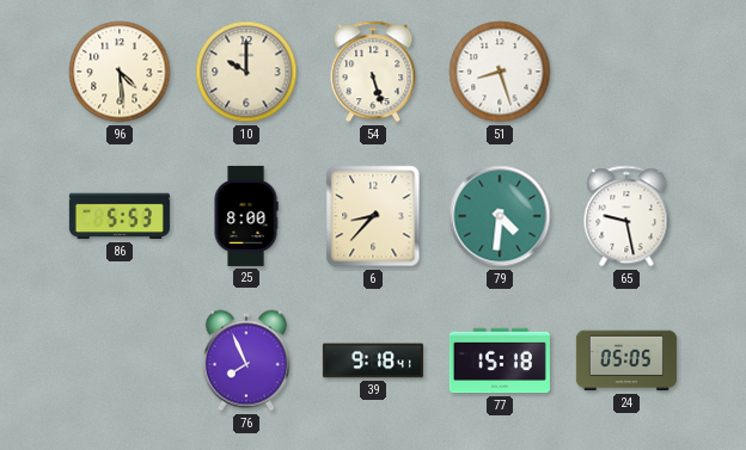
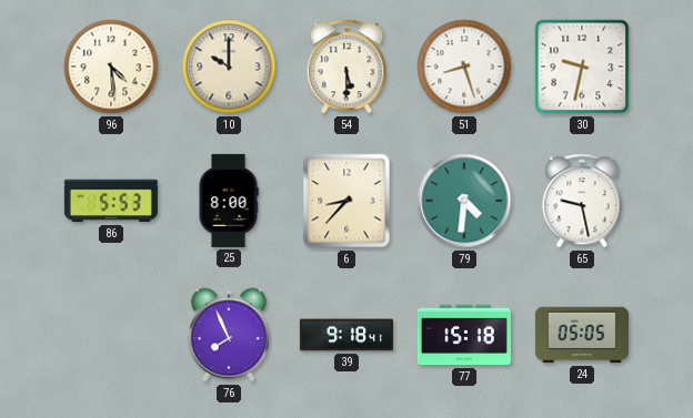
54: 5:27 -> 5:30 (346, 67)
30: none -> 9:32 (582, 67)
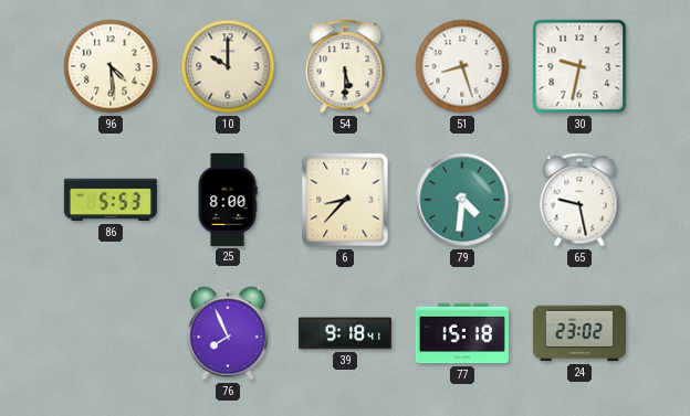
24: 05:05 -> 23:02 (579, 333)
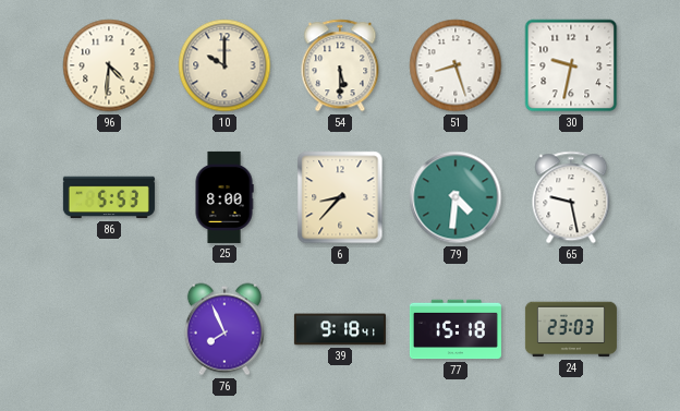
96: 4:29 -> 4:31 (109, 65)
24: 23:02 -> 23:03 (571, 329)
